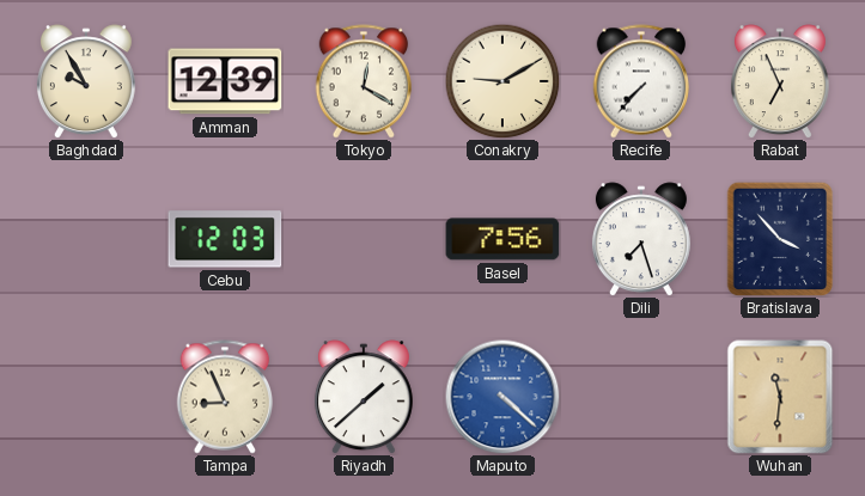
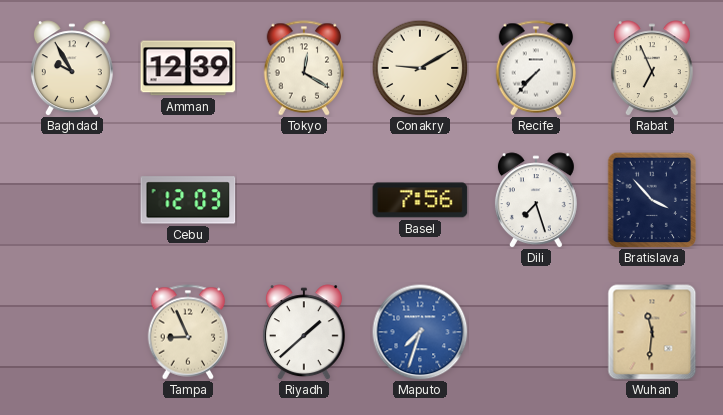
Maputo: 4:22 -> 7:33 (420, 332)
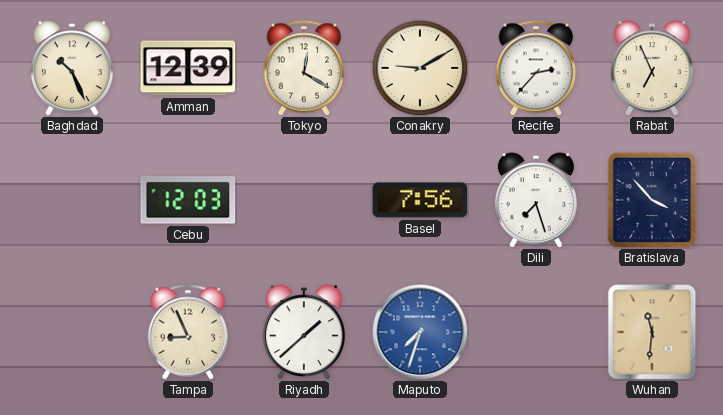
Baghdad: 9:55 -> 10:26 (72, 68)
Recife: 7:37 -> 2:37 (536, 68)
